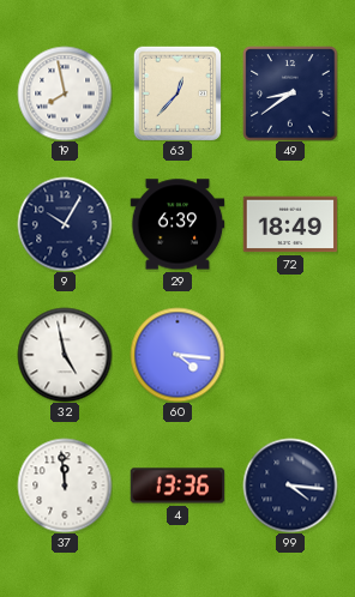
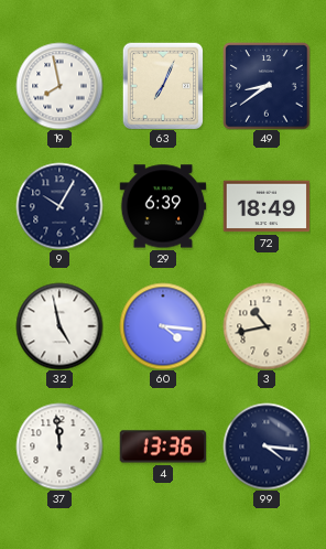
63: 12:37 -> 7:04 (162, 86)
3: none -> 10:43 (267, 326)
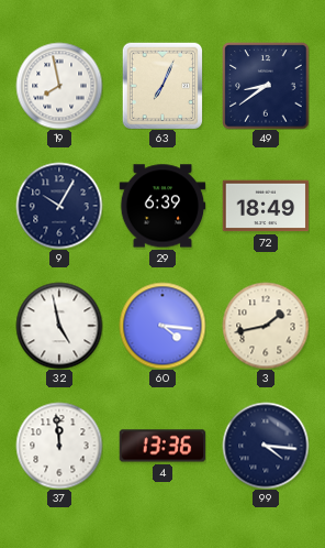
3: 10:43 -> 1:43 (266, 326)
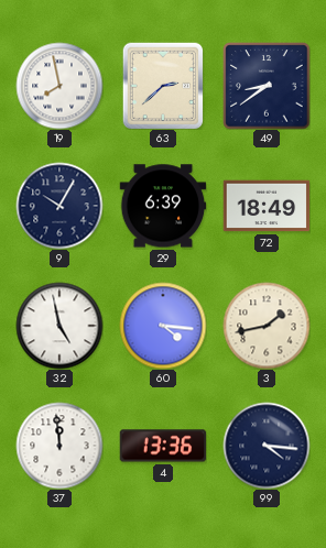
63: 7:04 -> 2:38 (162, 86)
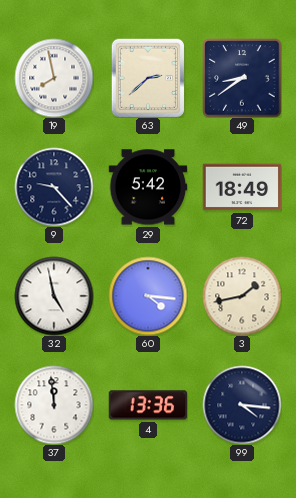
9: 10:05 -> 9:23 (54, 187)
29: 6:39 -> 5:42 (148, 187)
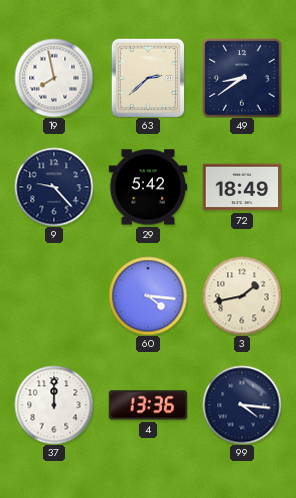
32: 4:58 -> none (54, 296)
37: 11:59 -> 12:00 (54, 405)
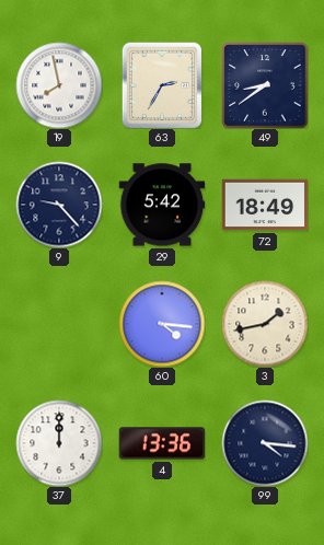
63: 2:38 -> 2:35 (161, 85)
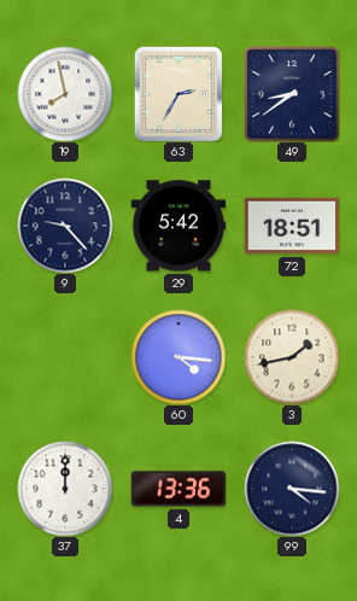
72: 18:49 -> 18:51 (292, 226)
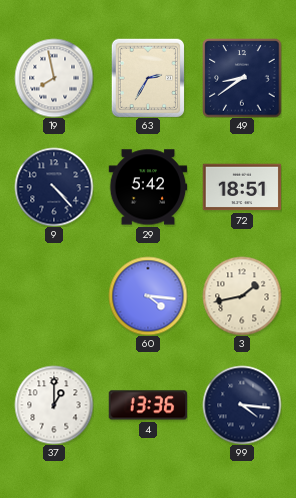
9: 9:23 -> 4:23 (54, 187)
37: 12:00 -> 1:00 (54, 405)
